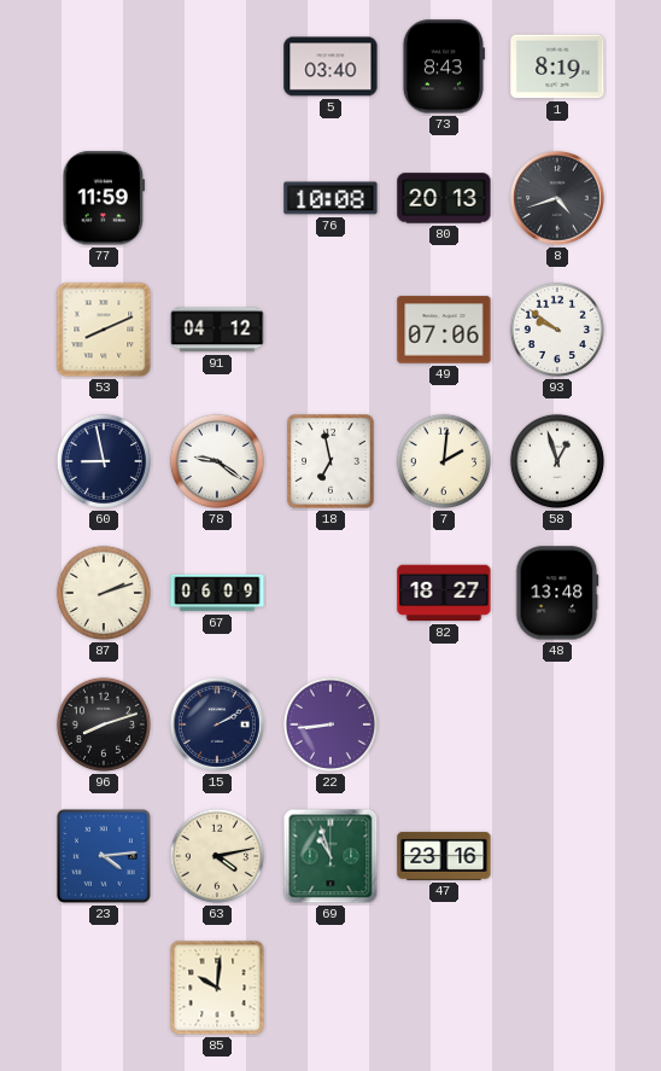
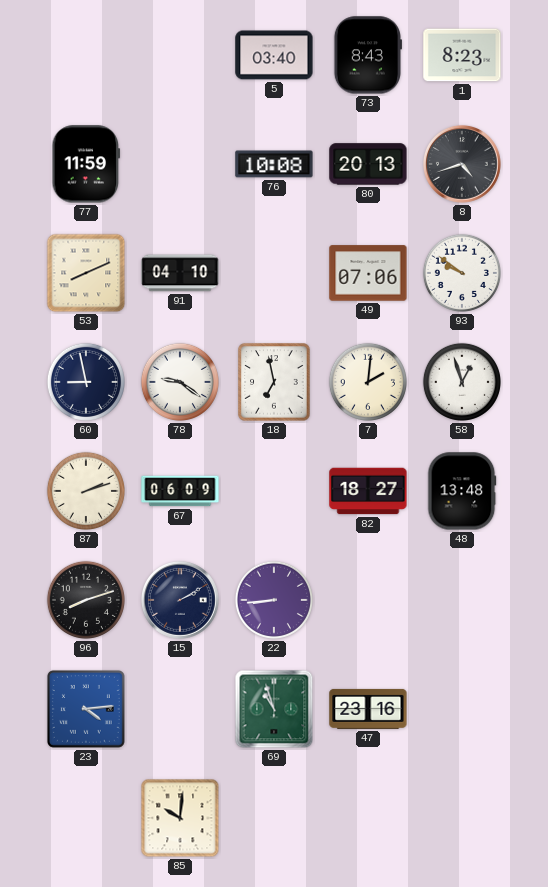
1: 8:19 -> 8:23 (462, 55)
91: 04:12 -> 04:10 (180, 273)
63: 4:13 -> none (217, 856)
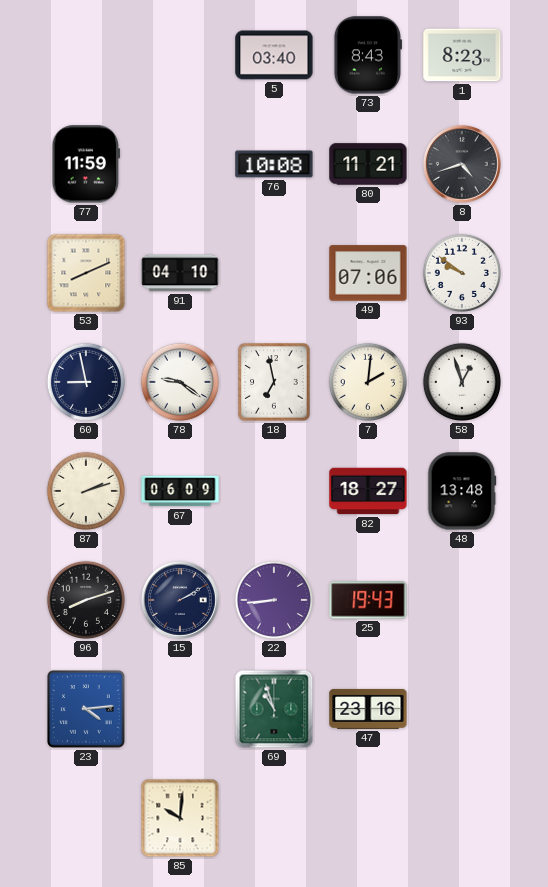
80: 20:13 -> 11:21 (368, 164)
25: none -> 19:43 (368, 600)
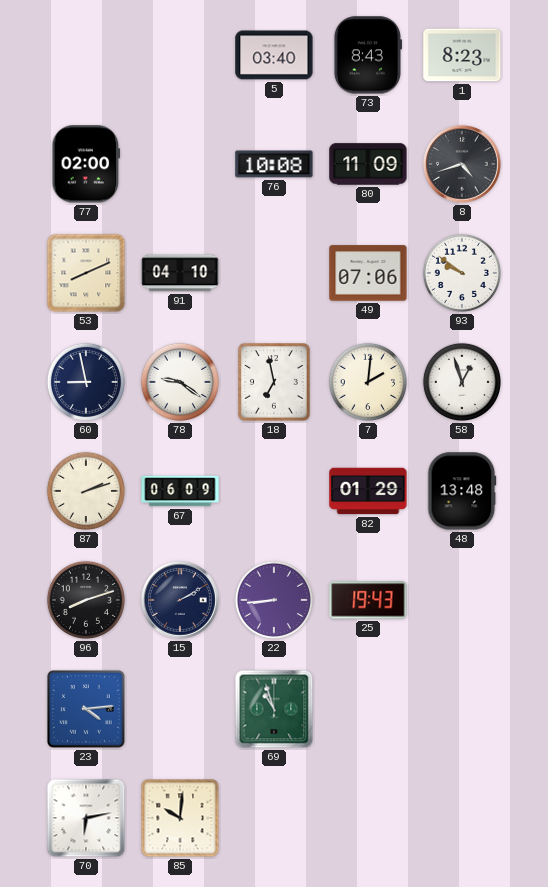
77: 11:59 -> 02:00 (86, 164)
80: 11:21 -> 11:09 (368, 164)
82: 18:27 -> 01:29 (368, 491)
47: 23:16 -> none (368, 709)
70: none -> 6:13 (86, 818)
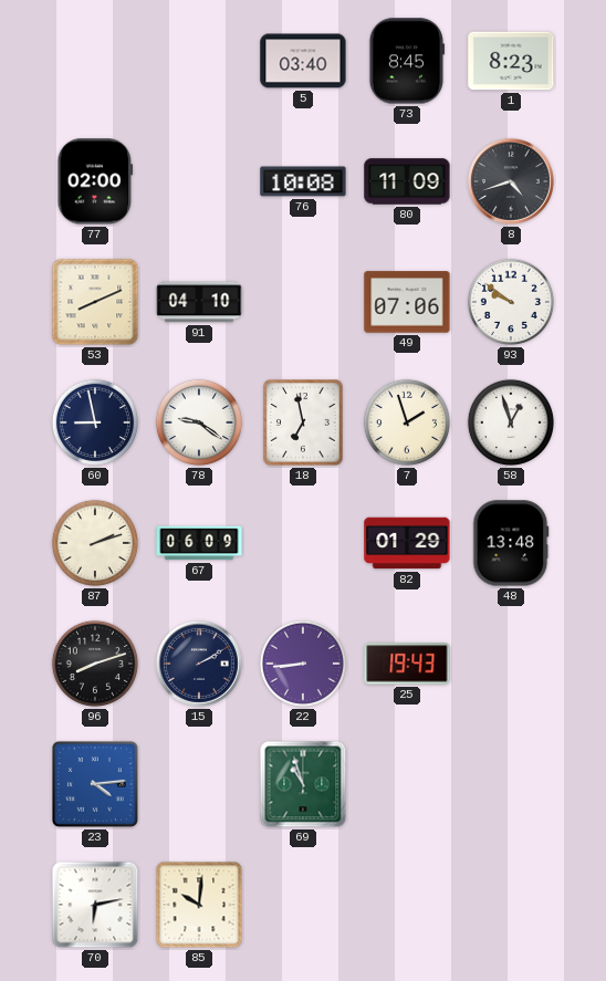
73: 8:43 -> 8:45 (406, 61)
7: 2:01 -> 1:57 (407, 422)
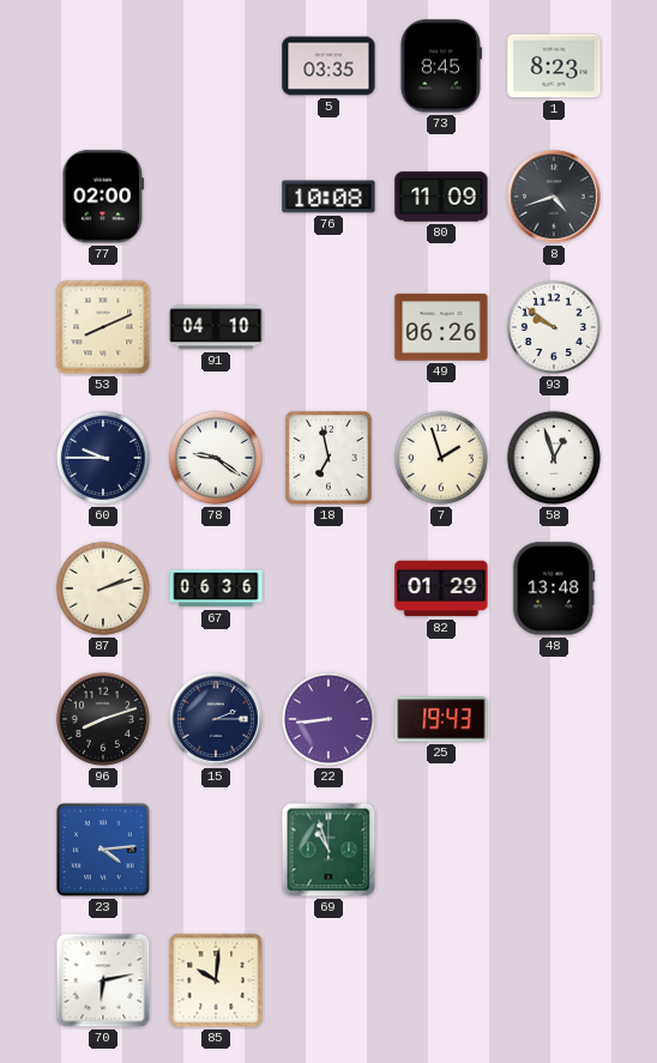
5: 03:40 -> 03:35 (328, 66)
49: 07:06 -> 06:26 (441, 327)
60: 8:58 -> 9:45 (103, 458)
67: 06:09 -> 06:36 (216, 588)
15: 2:10 -> 2:15 (216, 719)
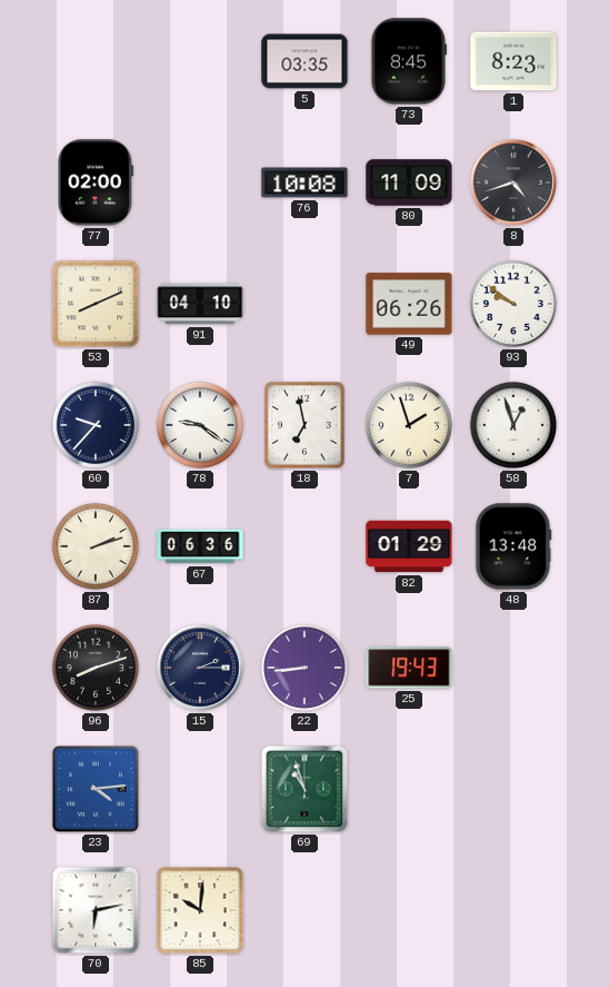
60: 9:45 -> 9:37 (96, 425)
